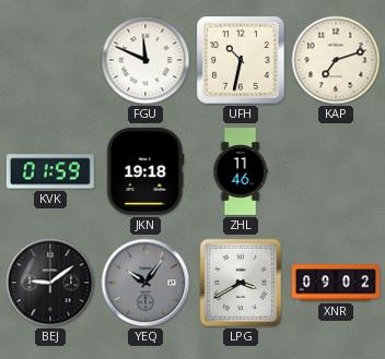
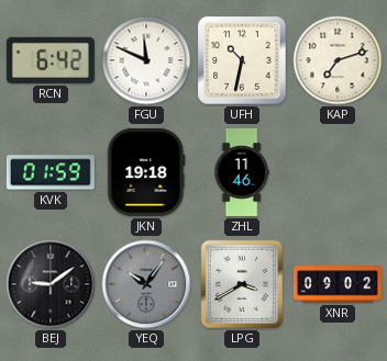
RCN: none -> 6:42 (51, 60)
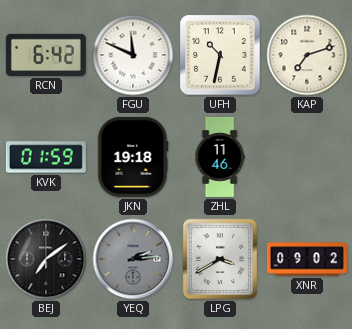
BEJ: 9:09 -> 7:09 (46, 259)
YEQ: 10:06 -> 2:14 (133, 259)
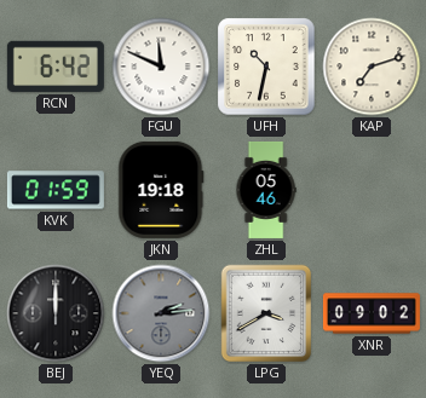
ZHL: 11:46 -> 05:46 (266, 190)
BEJ: 7:09 -> 12:00 (56, 313)
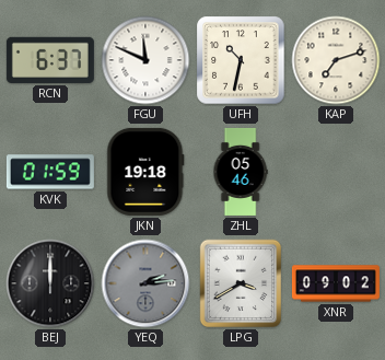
RCN: 6:42 -> 6:37 (50, 60)
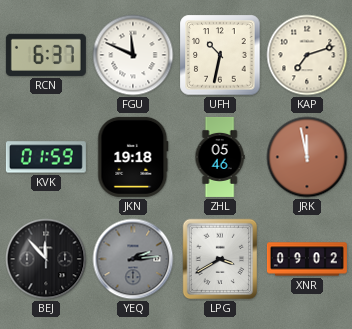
JRK: none -> 11:58 (307, 157)
BEJ: 12:00 -> 11:53 (46, 259)
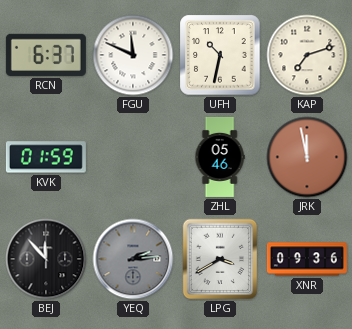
JKN: 19:18 -> none (133, 157)
XNR: 09:02 -> 09:36 (307, 259)
